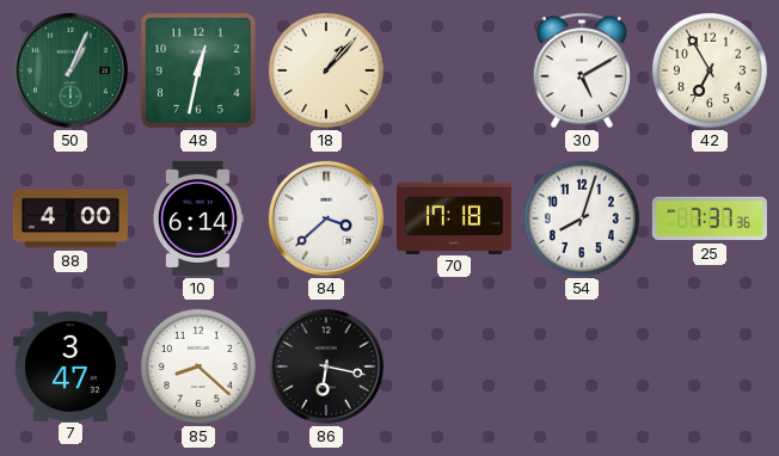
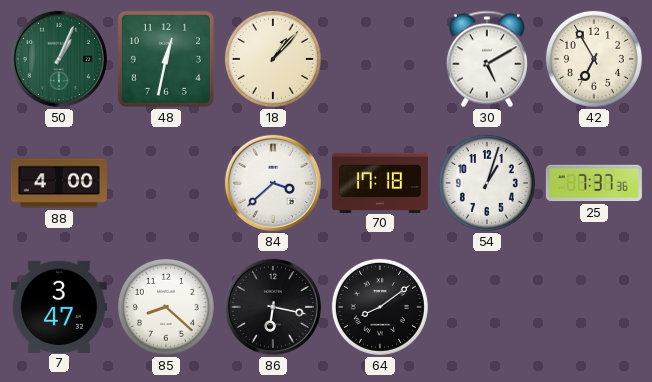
10: 6:14 -> none (197, 218)
54: 8:03 -> 1:03 (487, 183)
64: none -> 8:09 (380, 307)
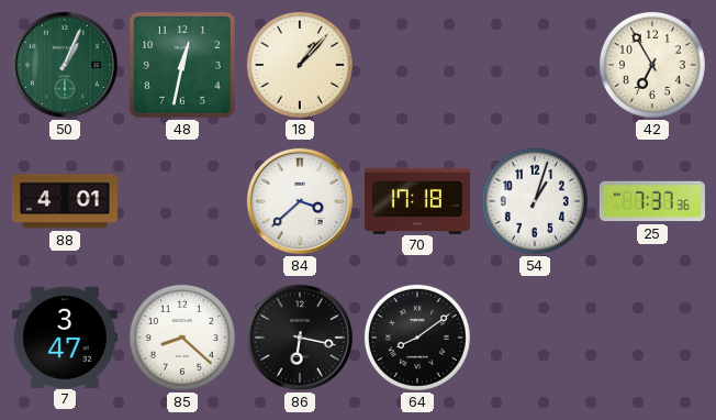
30: 5:10 -> none (487, 59)
88: 4:00 -> 4:01 (65, 201)
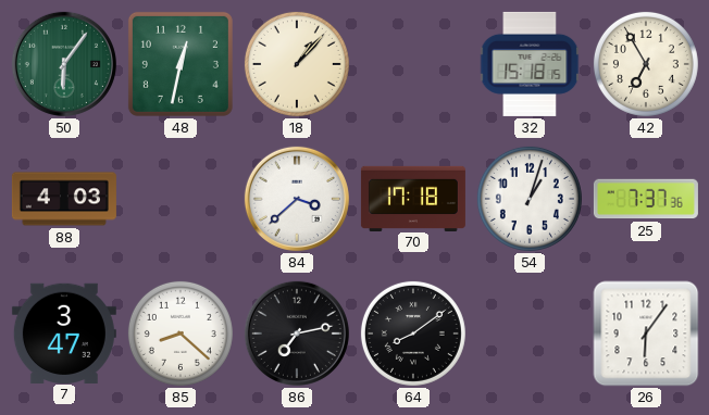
50: 1:04 -> 6:06 (64, 64)
32: none -> 15:18 (530, 64)
88: 4:01 -> 4:03 (64, 199)
86: 6:17 -> 7:13 (297, 334)
26: none -> 6:06 (646, 334)
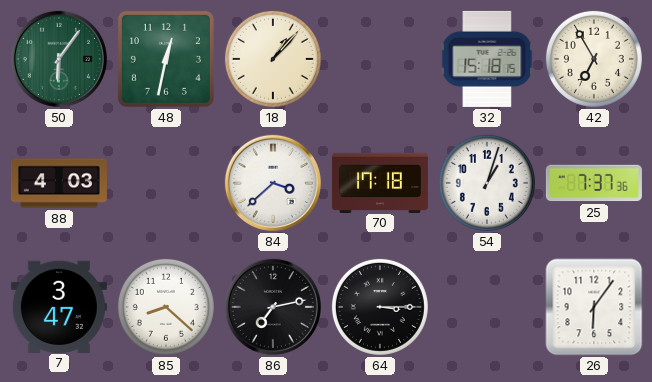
64: 8:09 -> 3:15 (380, 307)
